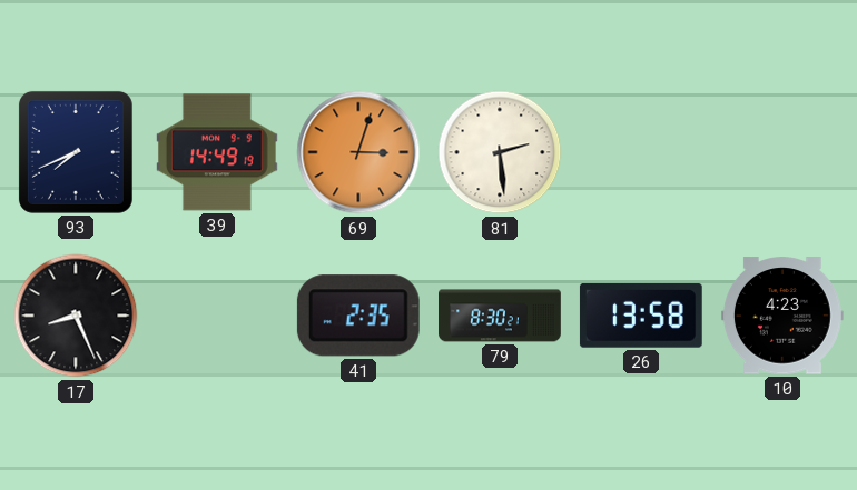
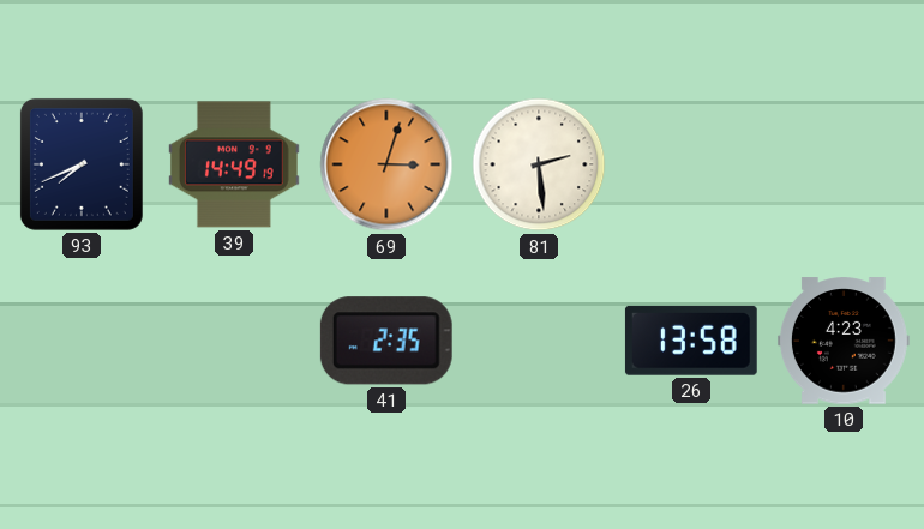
17: 8:26 -> none (76, 316)
79: 8:30 -> none (501, 316)
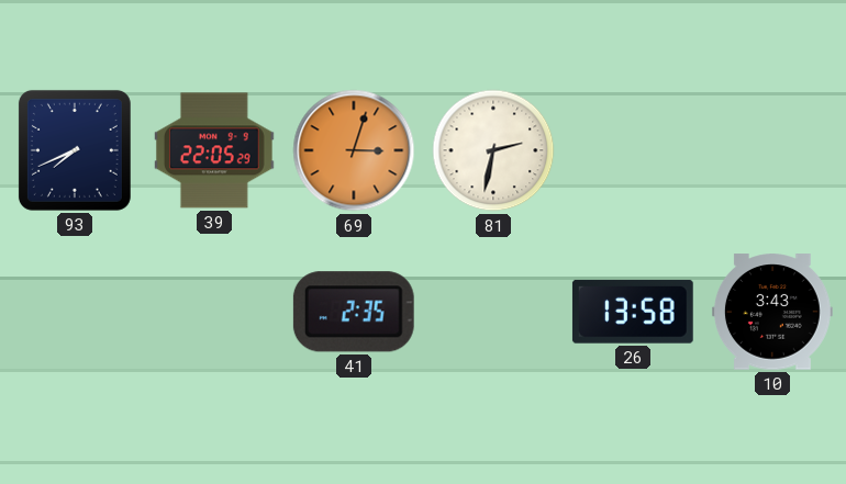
39: 14:49 -> 22:05 (214, 150)
81: 2:29 -> 2:32 (493, 150)
10: 4:23 -> 3:43 (772, 312)
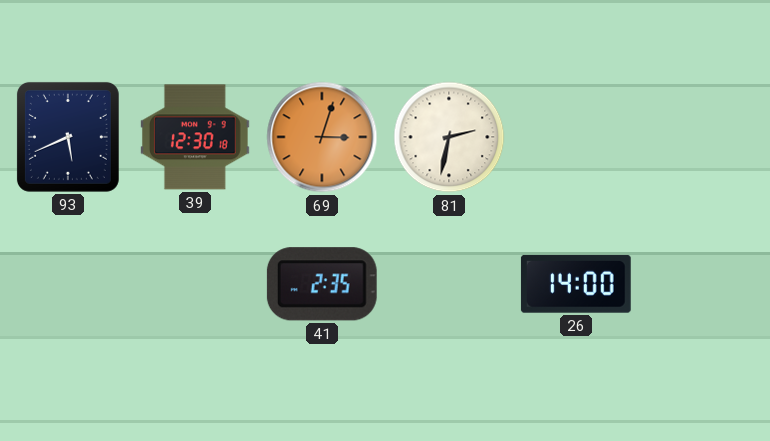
93: 7:41 -> 5:41 (68, 137)
39: 22:05 -> 12:30 (195, 137)
26: 13:58 -> 14:00 (576, 284)
10: 3:43 -> none (772, 312)
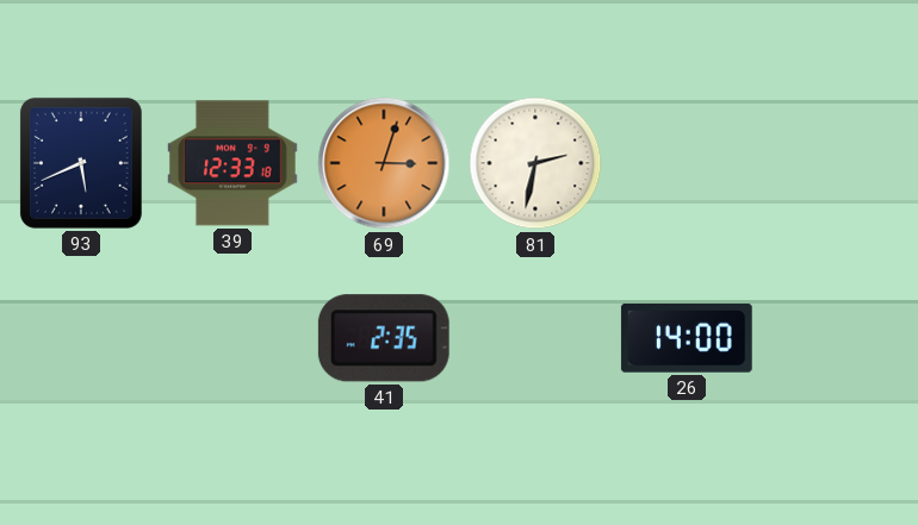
39: 12:30 -> 12:33 (232, 163)
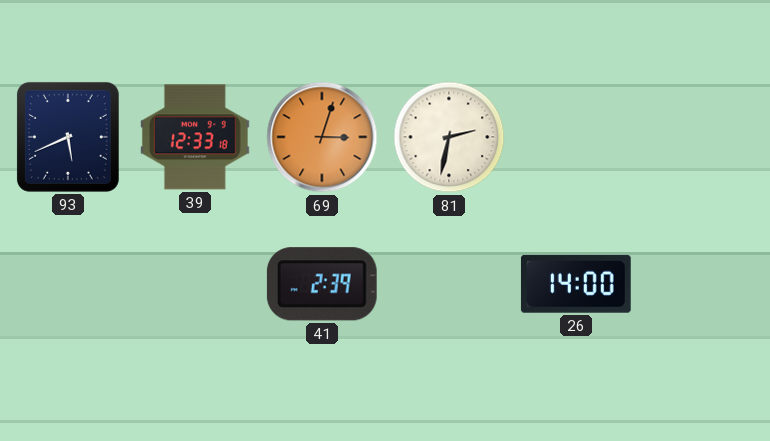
41: 2:35 -> 2:39 (322, 284)
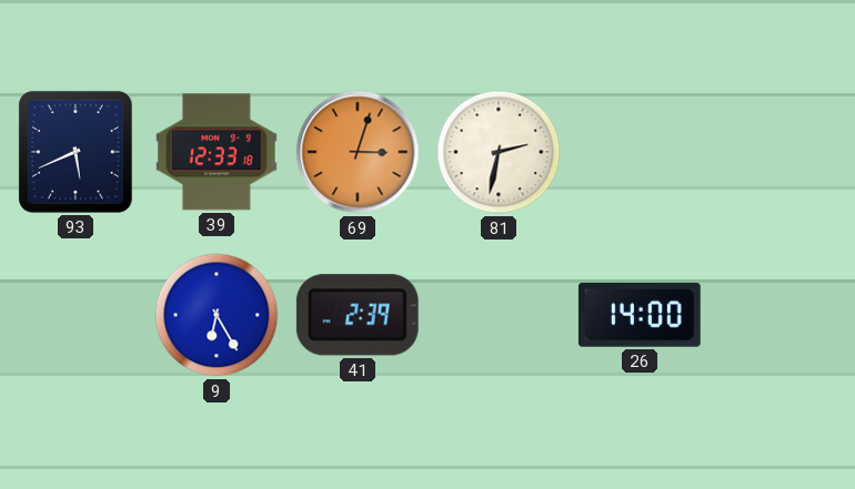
9: none -> 6:25 (217, 315)
